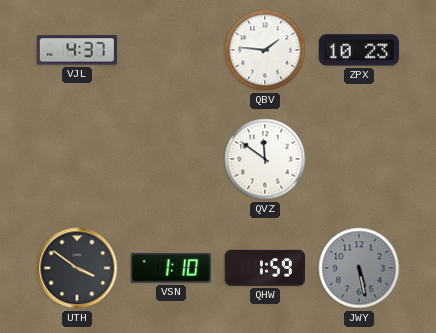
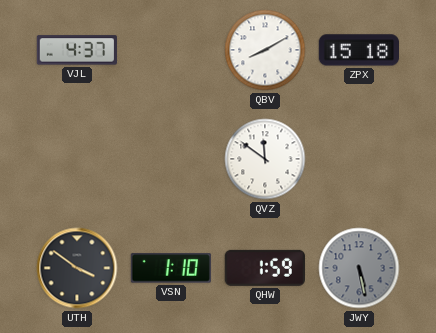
QBV: 1:46 -> 8:10 (265, 50)
ZPX: 10:23 -> 15:18 (358, 50)
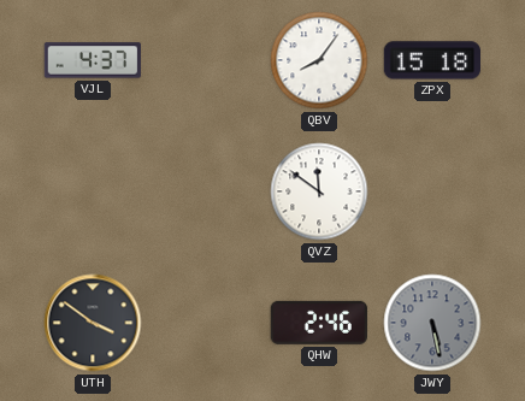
QBV: 8:10 -> 8:06 (319, 60)
VSN: 1:10 -> none (171, 268)
QHW: 1:59 -> 2:46 (319, 323)
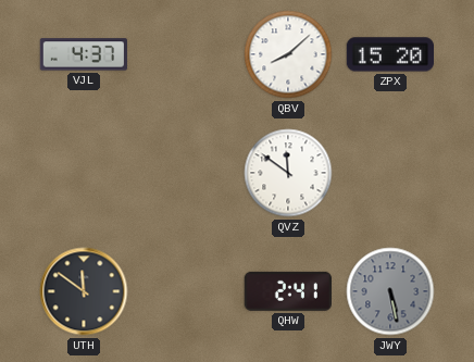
QBV: 8:06 -> 8:08 (288, 54)
ZPX: 15:18 -> 15:20 (389, 54)
UTH: 3:51 -> 11:51 (84, 291)
QHW: 2:46 -> 2:41 (288, 291)
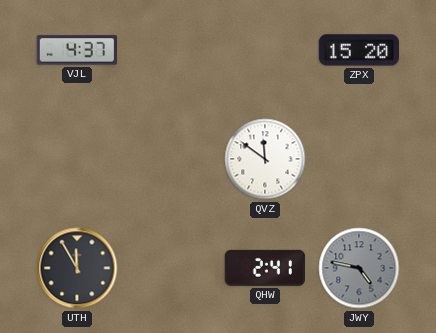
QBV: 8:08 -> none (288, 54)
UTH: 11:51 -> 11:55 (77, 268)
JWY: 5:28 -> 4:47 (359, 268)
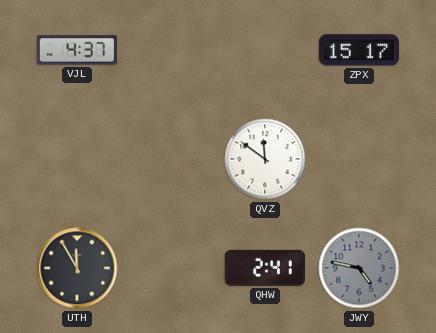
ZPX: 15:20 -> 15:17 (358, 50)
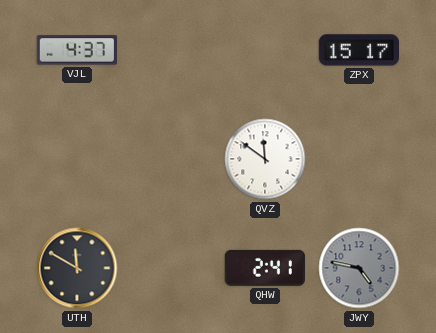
UTH: 11:55 -> 11:50 (77, 268)
